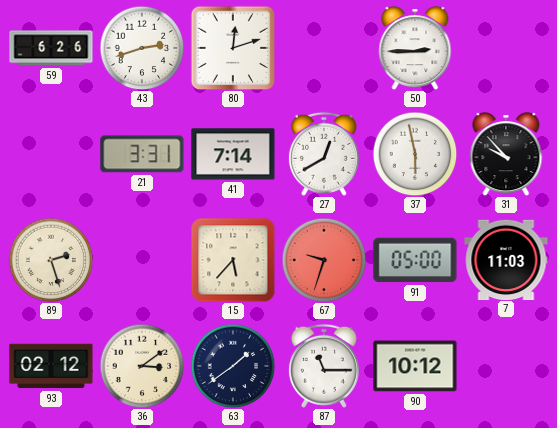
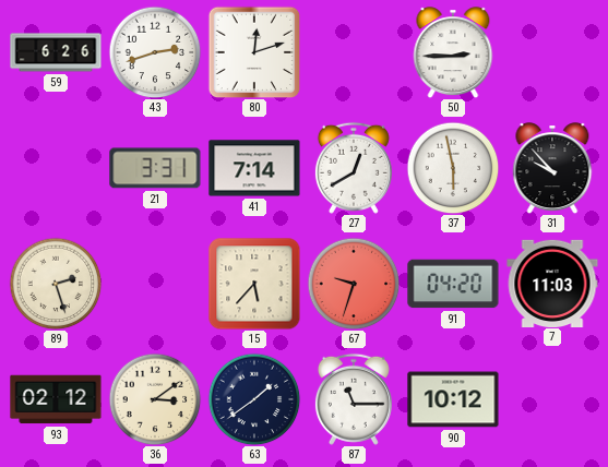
91: 05:00 -> 04:20 (453, 284)
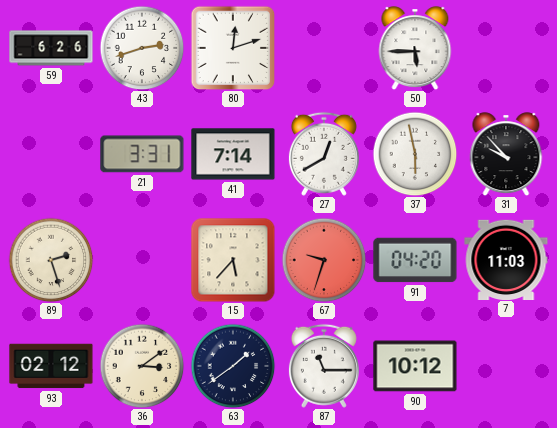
50: 2:45 -> 5:45 (415, 48)
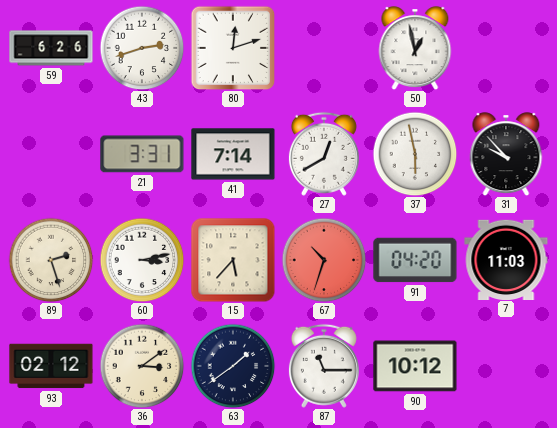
50: 5:45 -> 12:58 (415, 48)
60: none -> 3:13 (142, 260)
67: 9:33 -> 10:33 (324, 260)
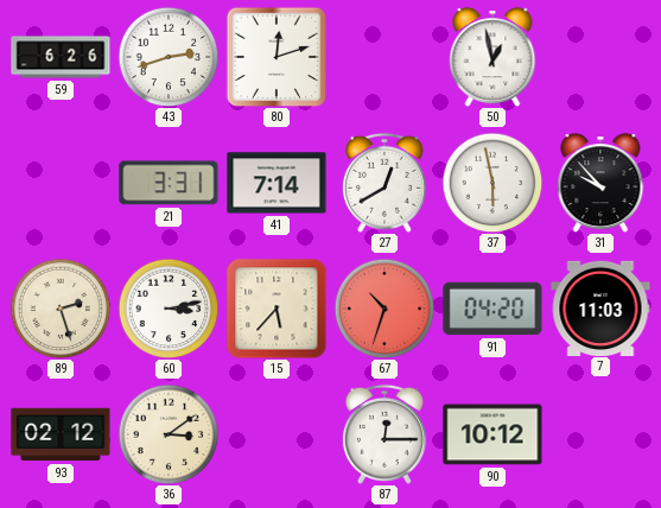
63: 1:39 -> none (233, 366)
87: 11:15 -> 12:15 (384, 434)
